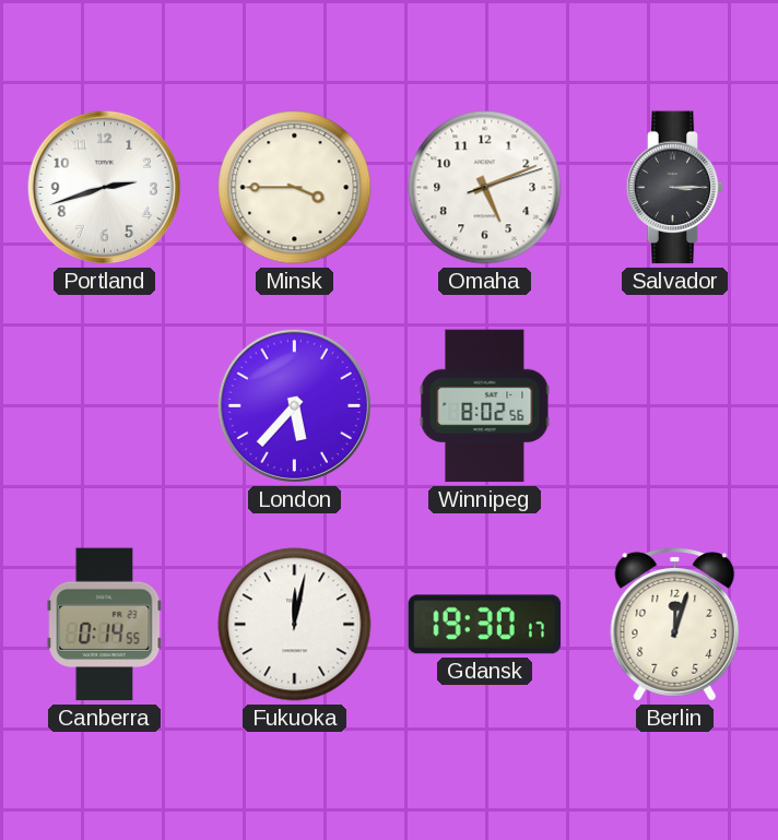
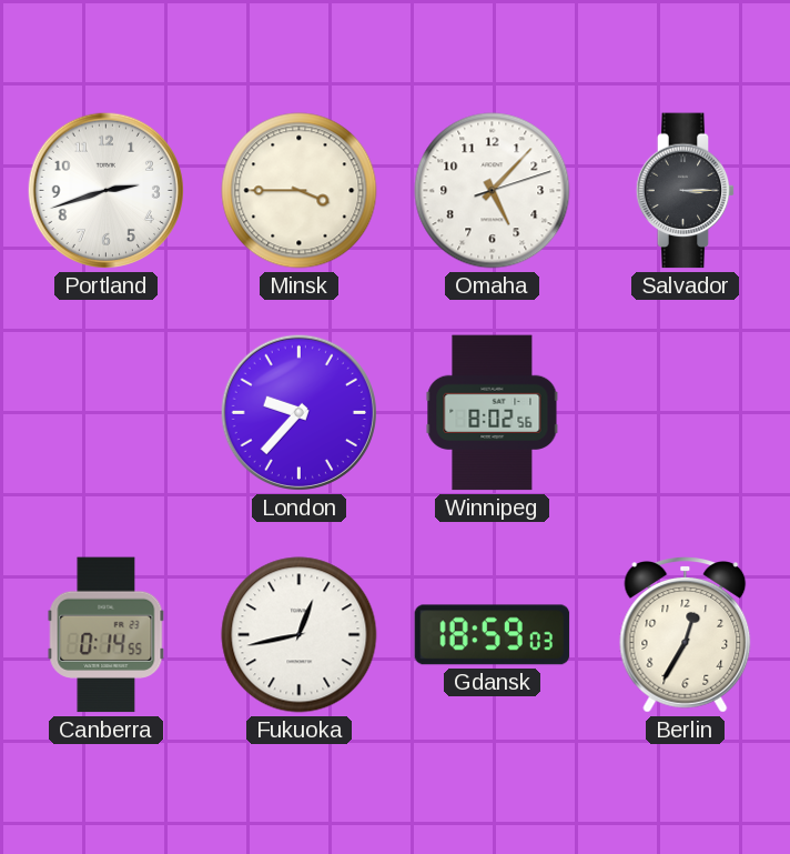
Omaha: 5:11 -> 5:07 (493, 191)
London: 5:37 -> 9:37 (298, 412)
Fukuoka: 12:02 -> 12:43 (300, 635)
Gdansk: 19:30 -> 18:59 (493, 635)
Berlin: 12:03 -> 12:35 (686, 635)
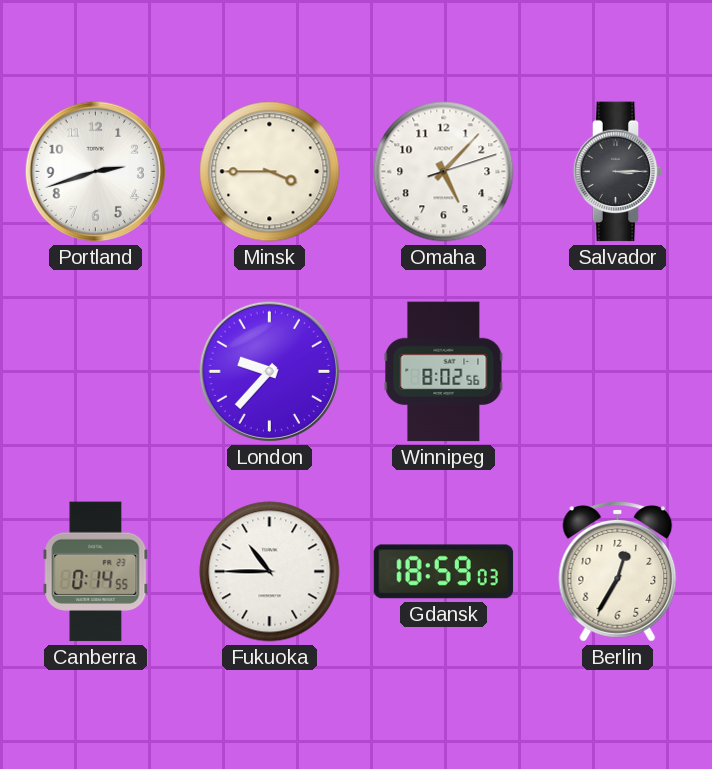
Fukuoka: 12:43 -> 10:45 (270, 572)
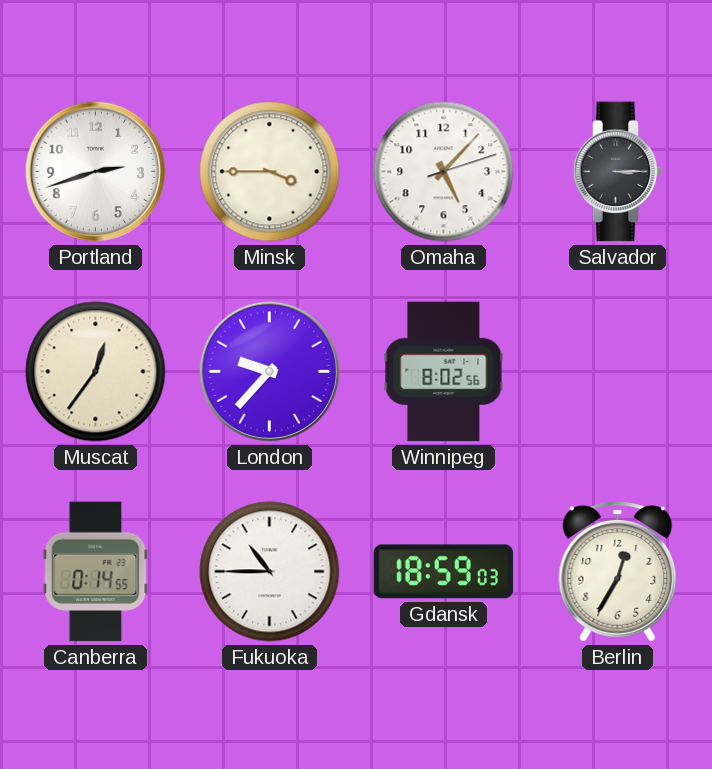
Muscat: none -> 12:36 (96, 372)
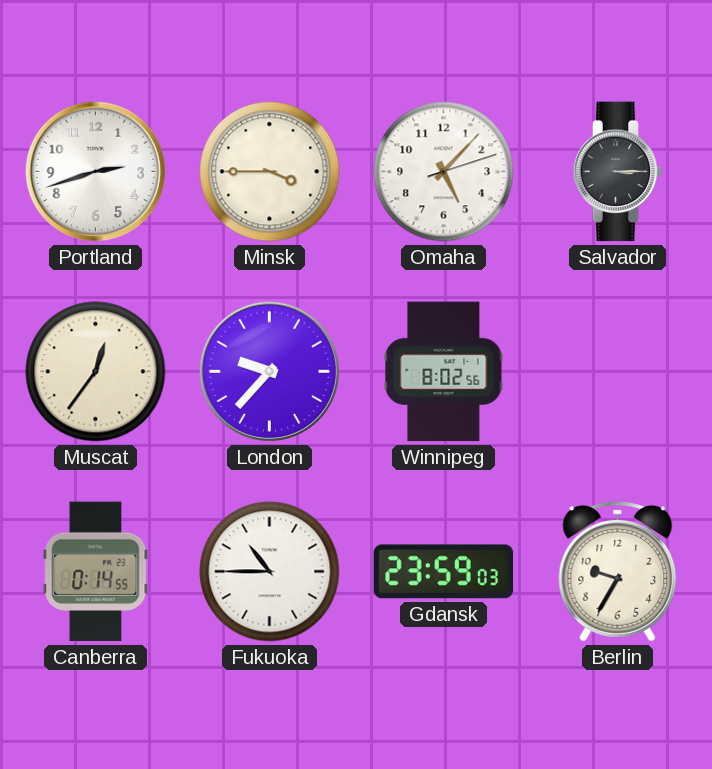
Gdansk: 18:59 -> 23:59 (444, 572)
Berlin: 12:35 -> 9:35 (618, 572)
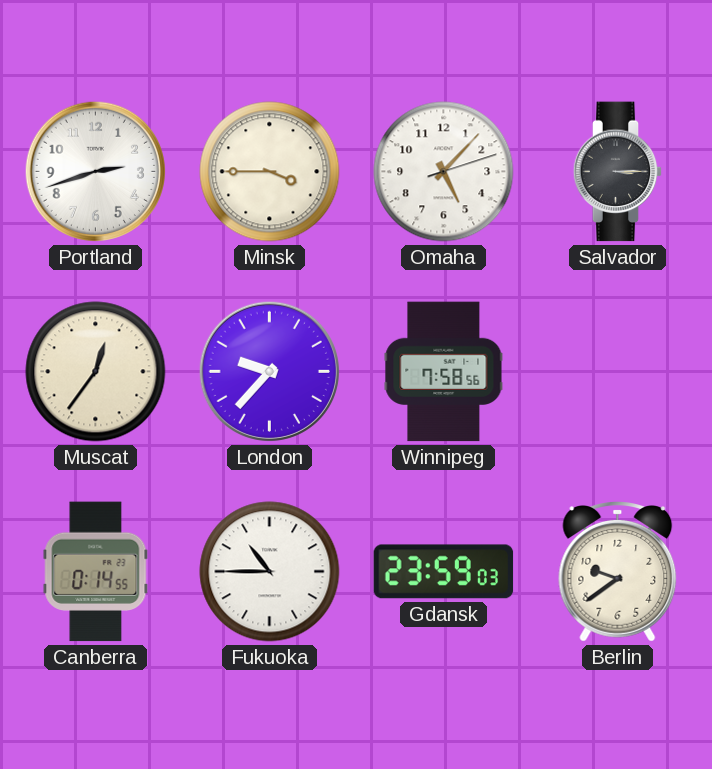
Winnipeg: 8:02 -> 7:58 (444, 372)
Berlin: 9:35 -> 9:39 (618, 572)
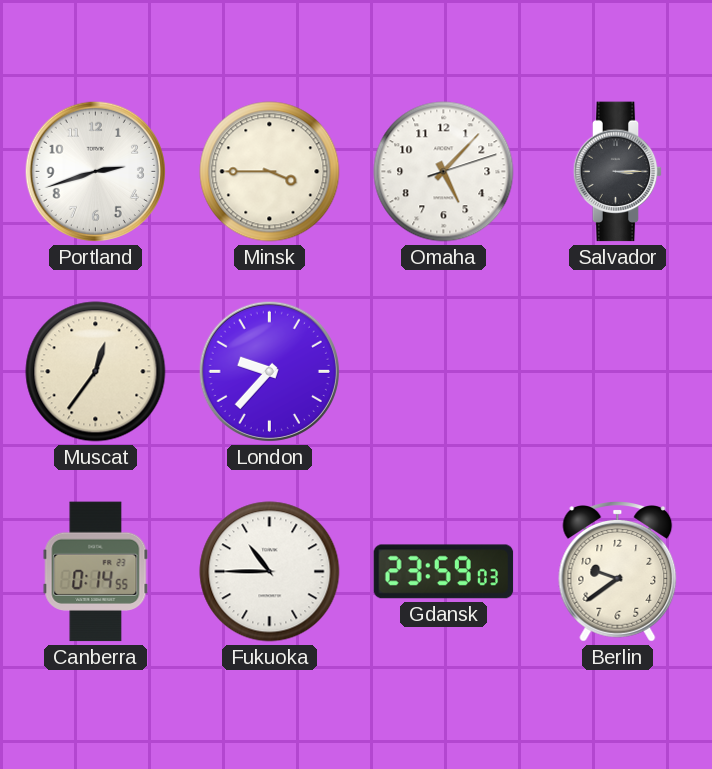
Winnipeg: 7:58 -> none (444, 372)
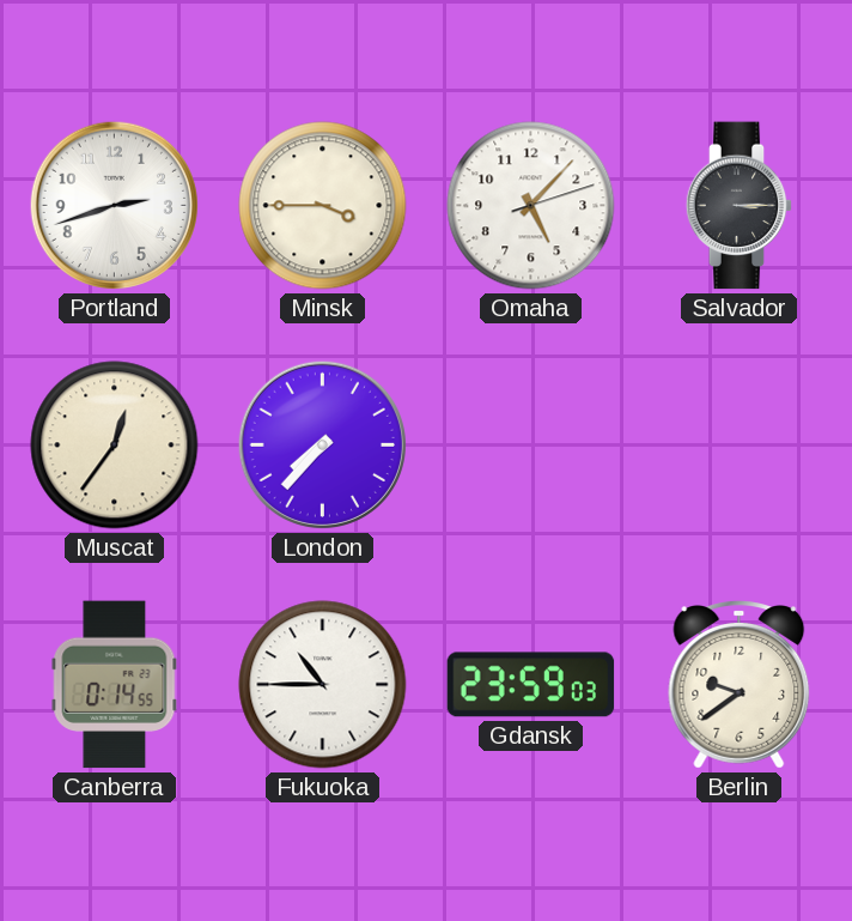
London: 9:37 -> 7:37 (322, 444)
